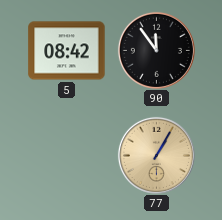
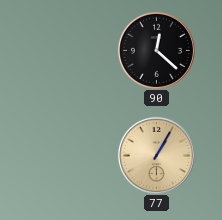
5: 08:42 -> none (67, 51)
90: 11:54 -> 12:22 (156, 50)
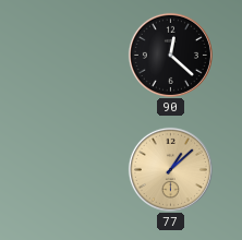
77: 1:05 -> 1:08 (170, 169)
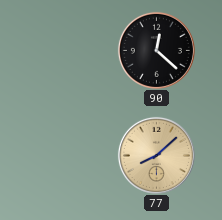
77: 1:08 -> 8:08 (156, 155)
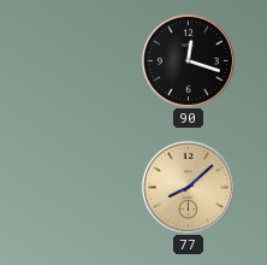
90: 12:22 -> 12:18 (188, 60)
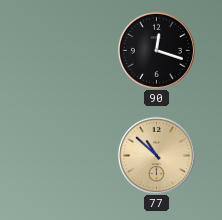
77: 8:08 -> 10:52 (156, 155)
